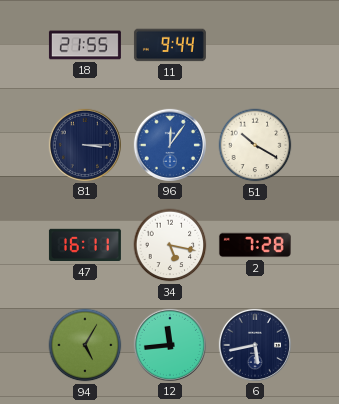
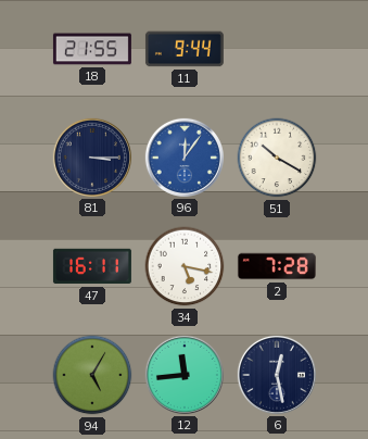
6: 5:43 -> 12:28 (277, 375)
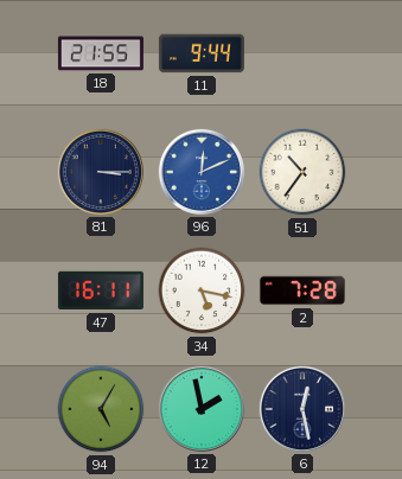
96: 12:06 -> 12:11 (202, 172)
51: 10:20 -> 10:36 (302, 172)
12: 11:44 -> 1:58 (202, 409)
